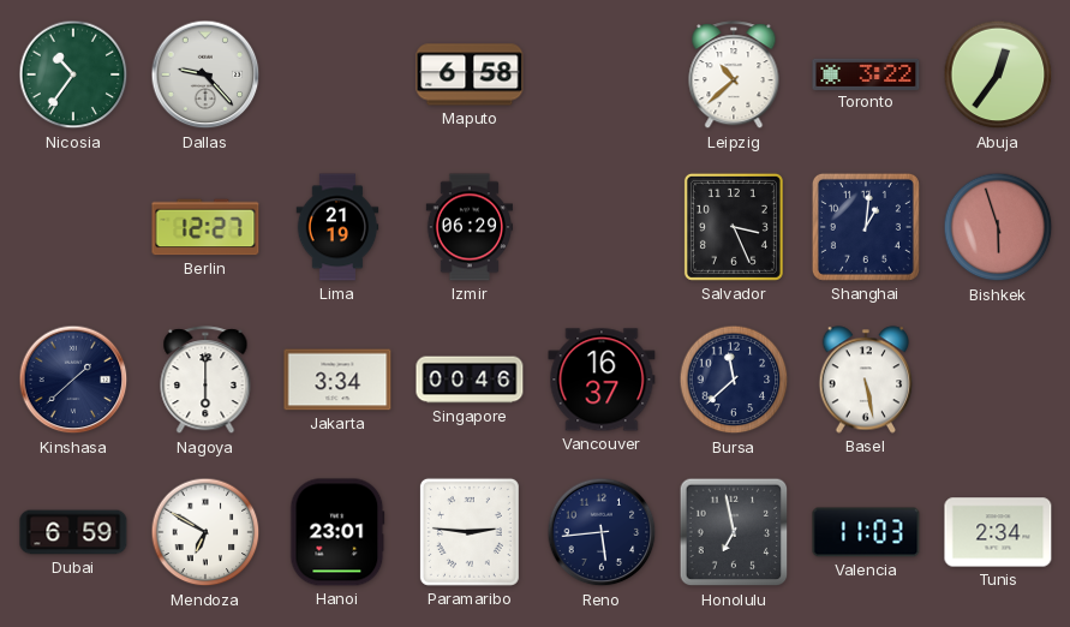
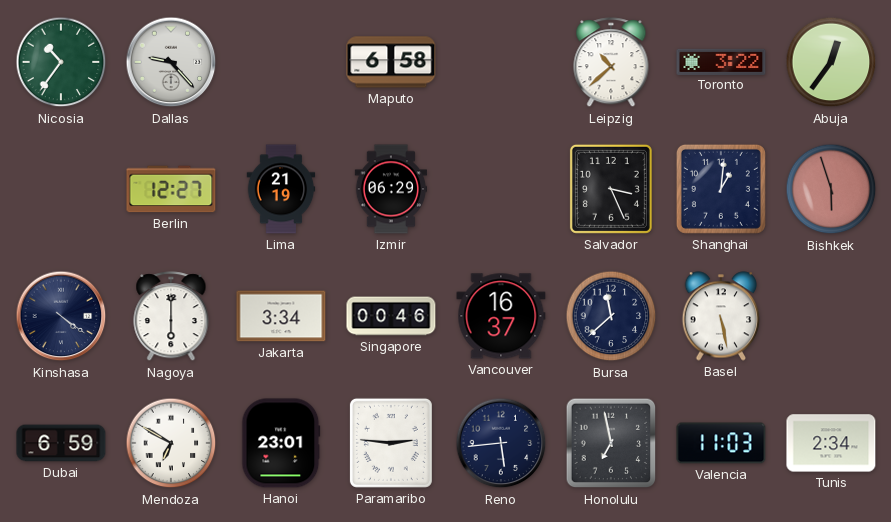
Kinshasa: 1:38 -> 4:21 (61, 316)
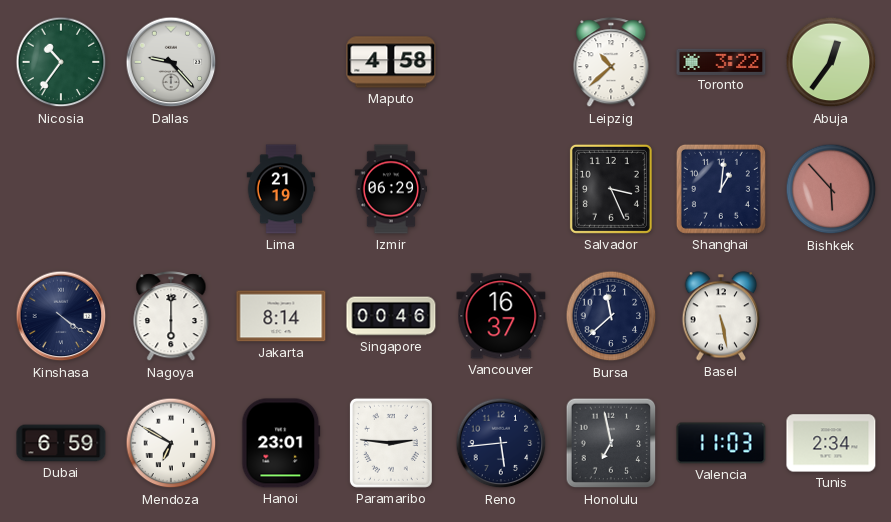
Maputo: 6:58 -> 4:58 (391, 62)
Berlin: 12:27 -> none (171, 189)
Bishkek: 5:57 -> 5:53 (831, 189)
Jakarta: 3:34 -> 8:14 (281, 316)
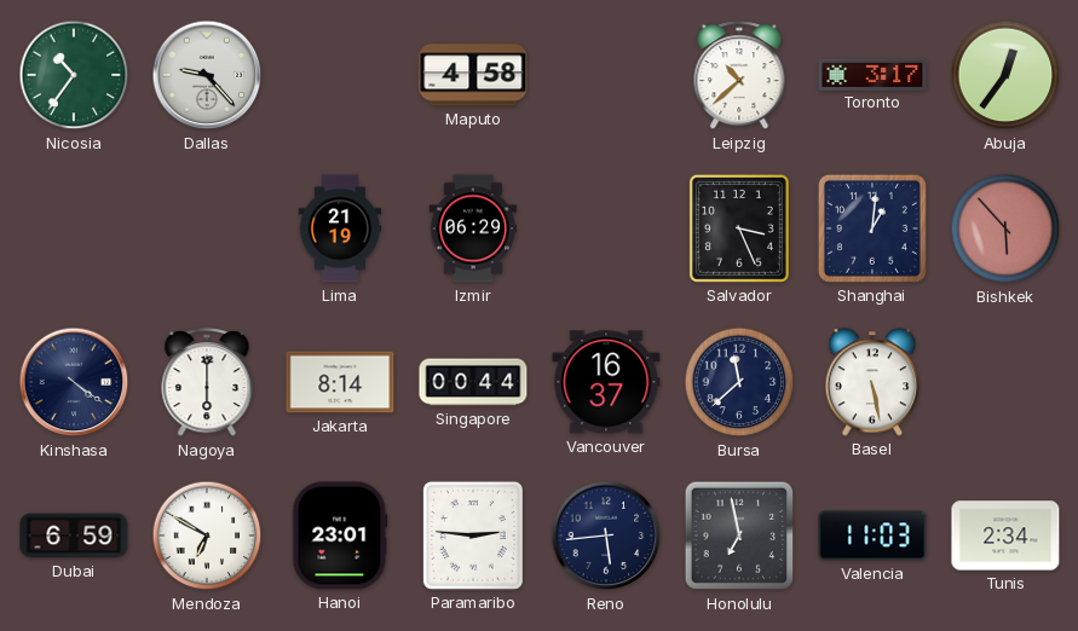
Toronto: 3:22 -> 3:17 (872, 74)
Singapore: 00:46 -> 00:44 (473, 382)
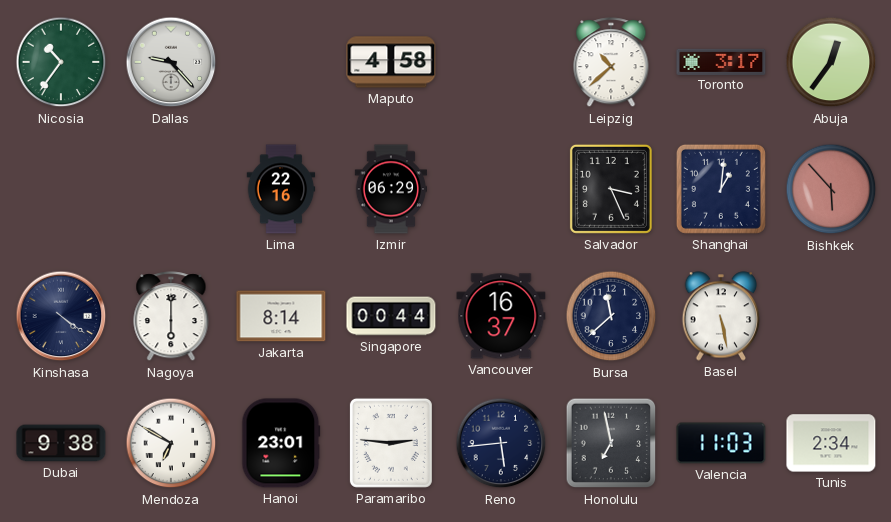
Lima: 21:19 -> 22:16 (281, 189)
Dubai: 6:59 -> 9:38 (61, 443)
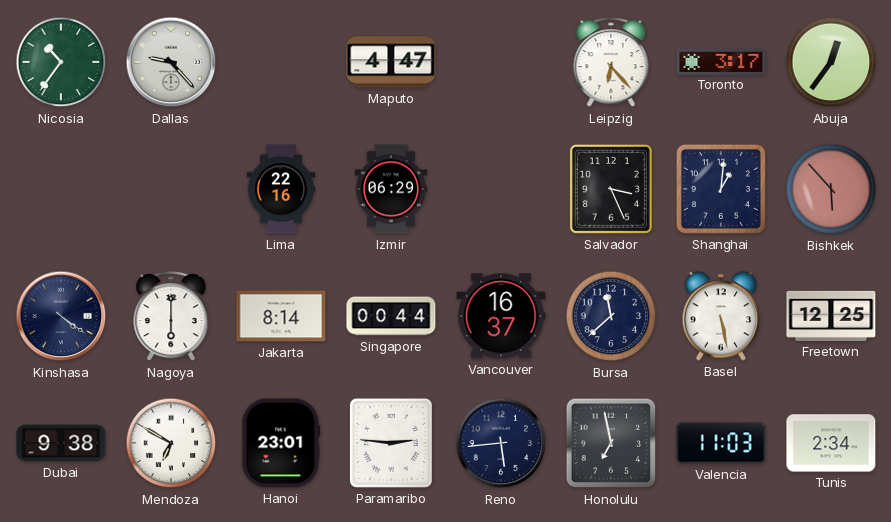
Maputo: 4:58 -> 4:47 (391, 62)
Leipzig: 10:38 -> 6:23 (611, 63)
Freetown: none -> 12:25 (831, 316)
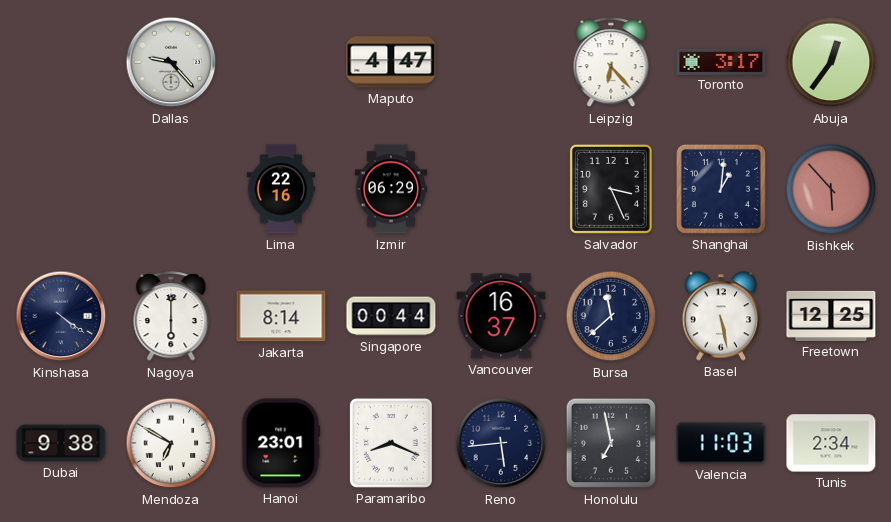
Nicosia: 10:36 -> none (61, 62)
Paramaribo: 2:46 -> 8:19 (391, 443)
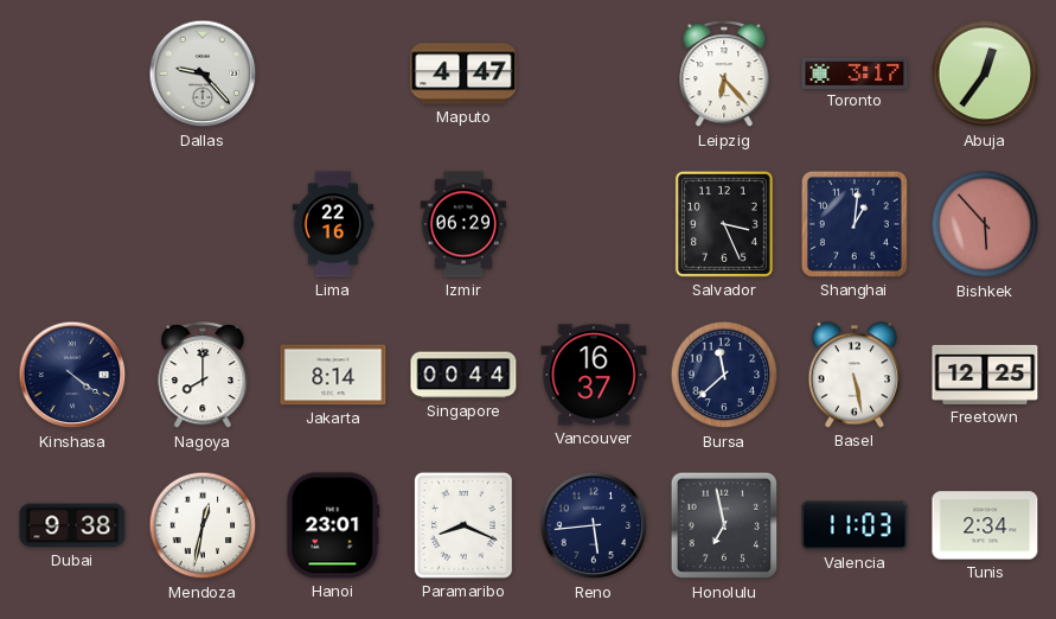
Nagoya: 6:00 -> 8:00 (203, 376)
Mendoza: 6:50 -> 12:32 (203, 525)
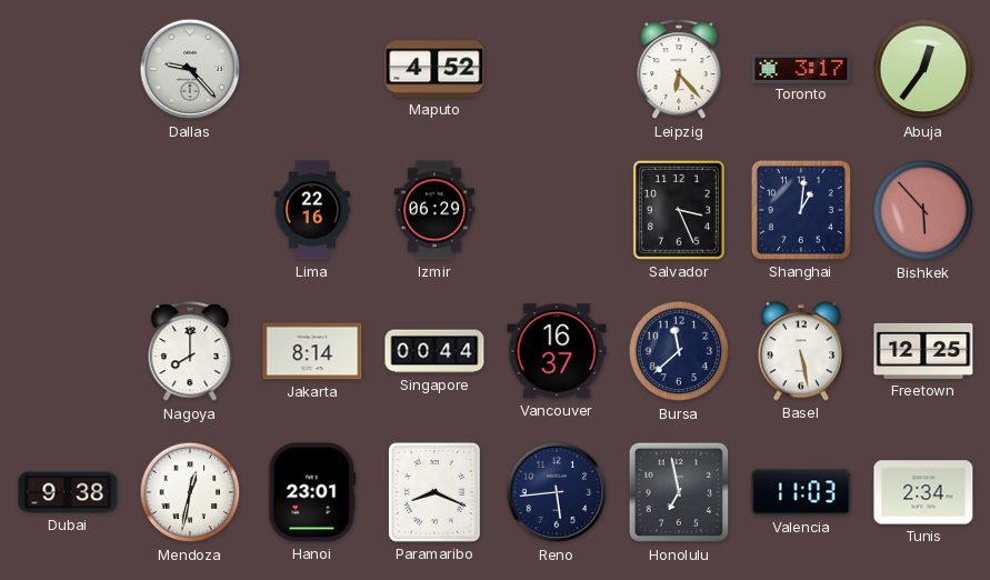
Maputo: 4:47 -> 4:52 (434, 69)
Kinshasa: 4:21 -> none (72, 375)
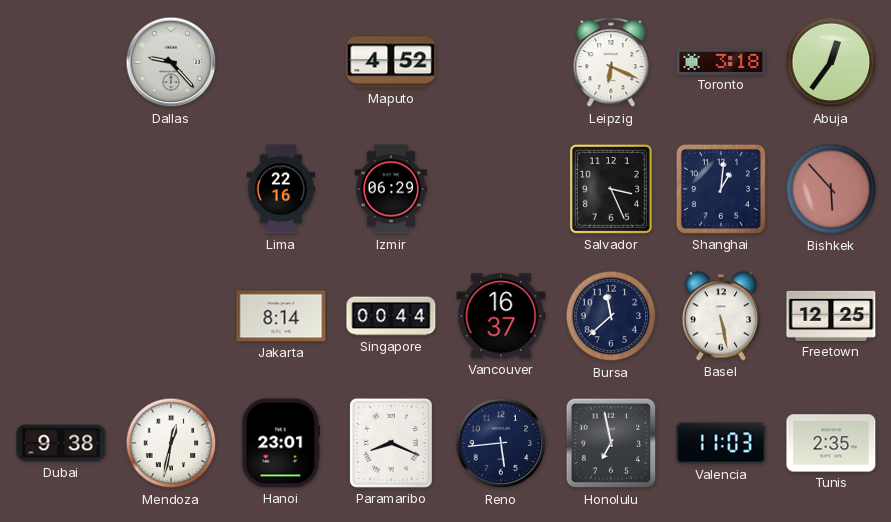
Leipzig: 6:23 -> 6:19 (611, 63)
Toronto: 3:17 -> 3:18 (721, 61)
Nagoya: 8:00 -> none (190, 352)
Tunis: 2:34 -> 2:35 (831, 443)
